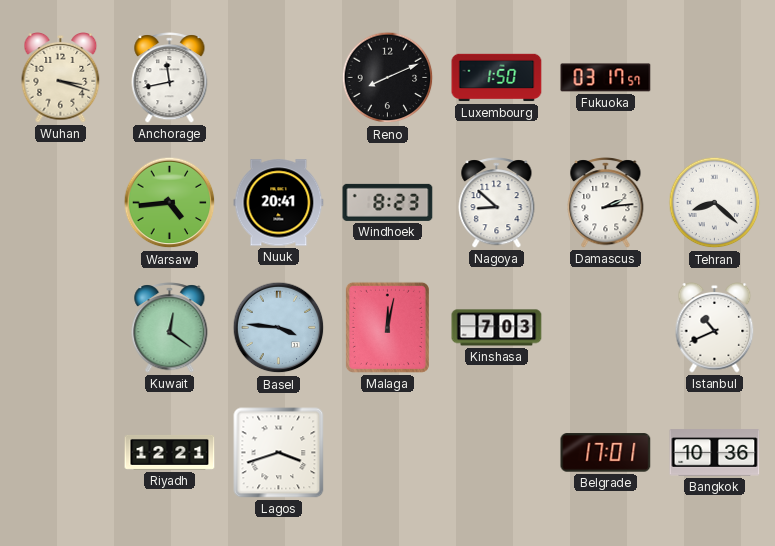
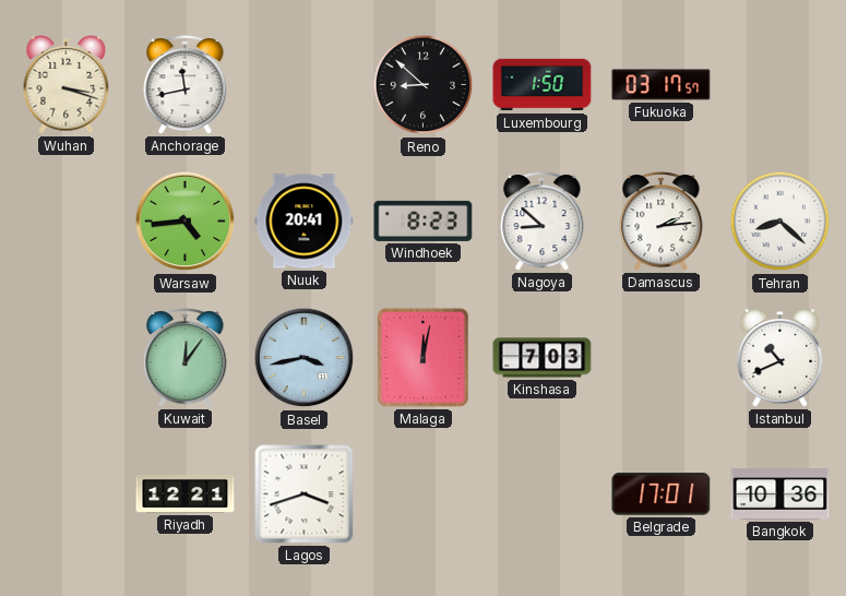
Reno: 8:11 -> 8:52 (424, 85)
Kuwait: 12:21 -> 12:06 (186, 358)
Basel: 3:46 -> 3:43 (305, 358)
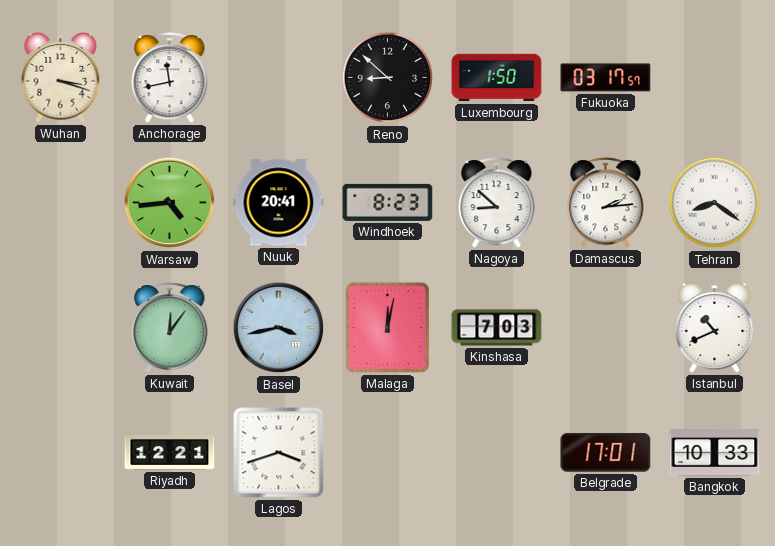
Tehran: 8:22 -> 8:21 (715, 203)
Bangkok: 10:36 -> 10:33 (715, 453)
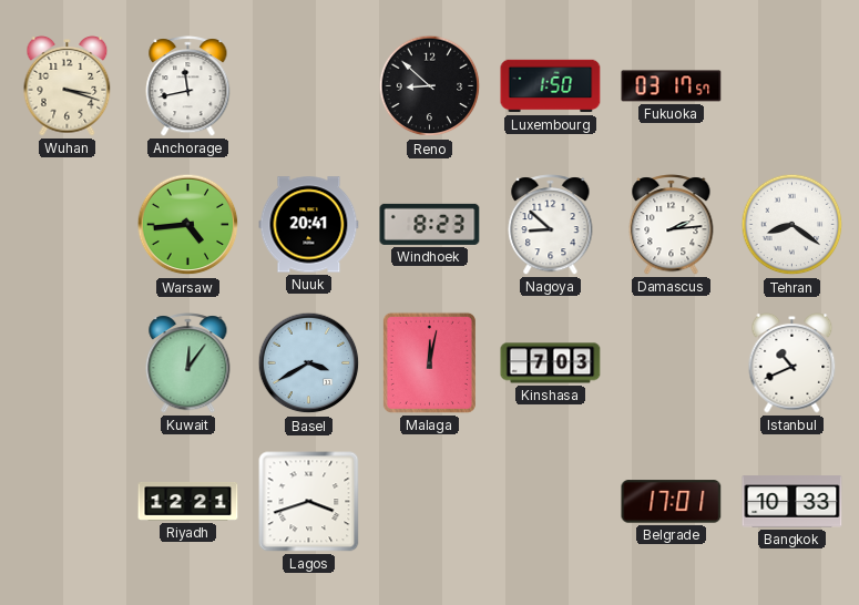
Basel: 3:43 -> 3:40 (309, 363)
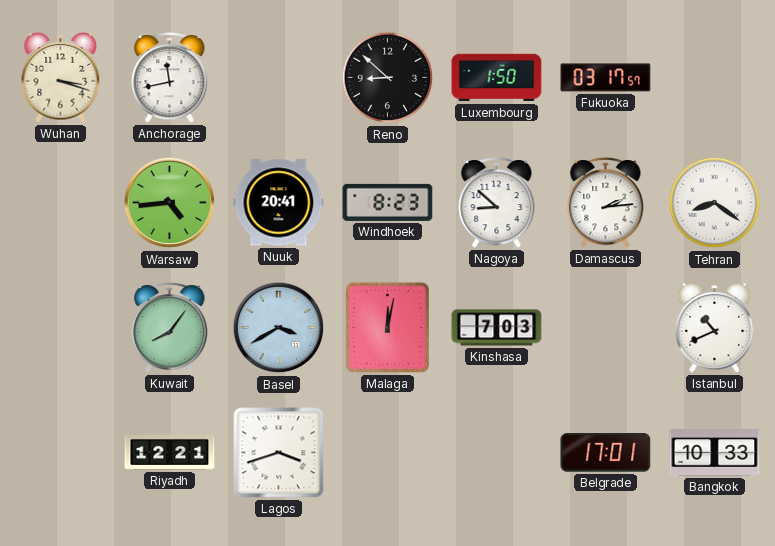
Kuwait: 12:06 -> 8:06 (170, 328)
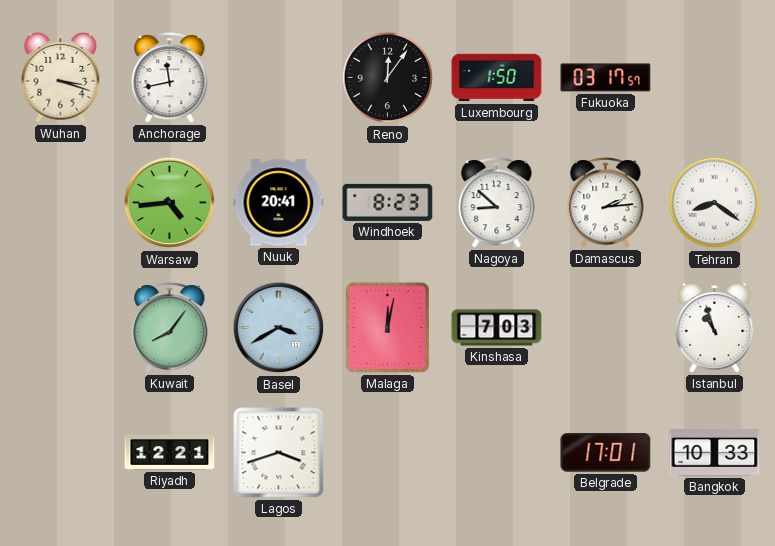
Reno: 8:52 -> 12:06 (388, 78)
Istanbul: 10:41 -> 10:57 (715, 328)
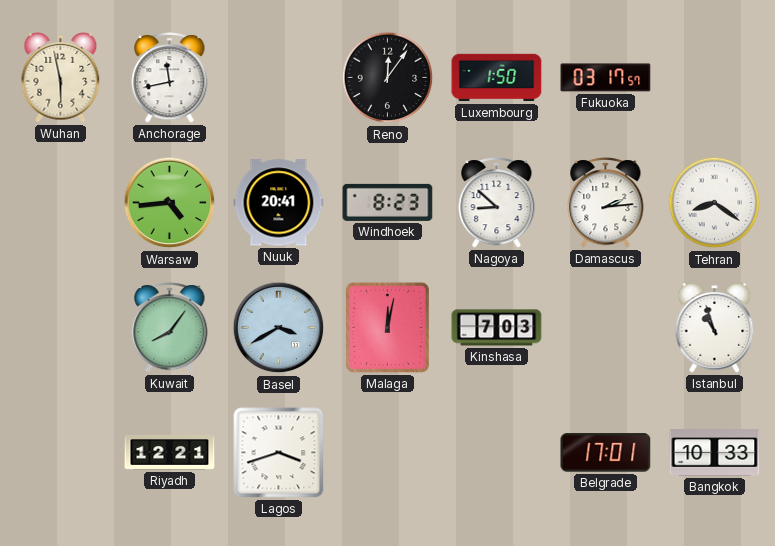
Wuhan: 3:18 -> 5:58 (61, 78)
